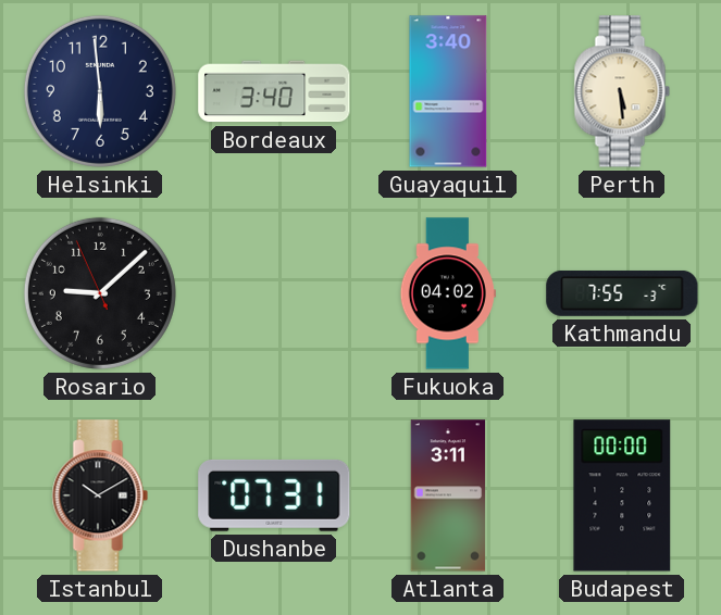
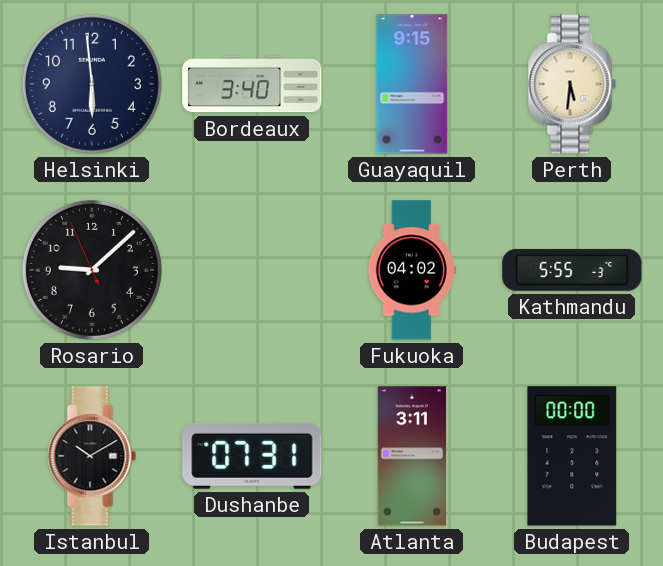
Guayaquil: 3:40 -> 9:15 (412, 84)
Perth: 5:29 -> 5:31 (572, 84)
Kathmandu: 7:55 -> 5:55 (572, 270)
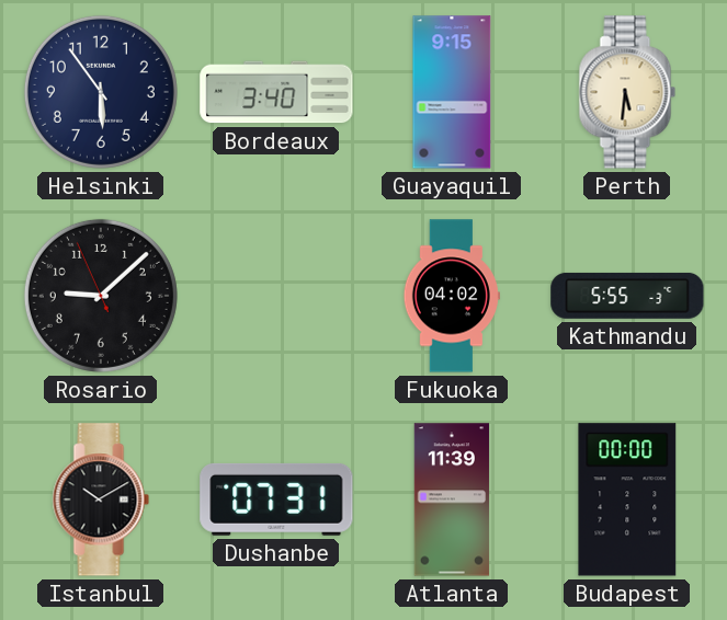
Helsinki: 5:59 -> 5:54 (101, 92)
Atlanta: 3:11 -> 11:39 (452, 500)
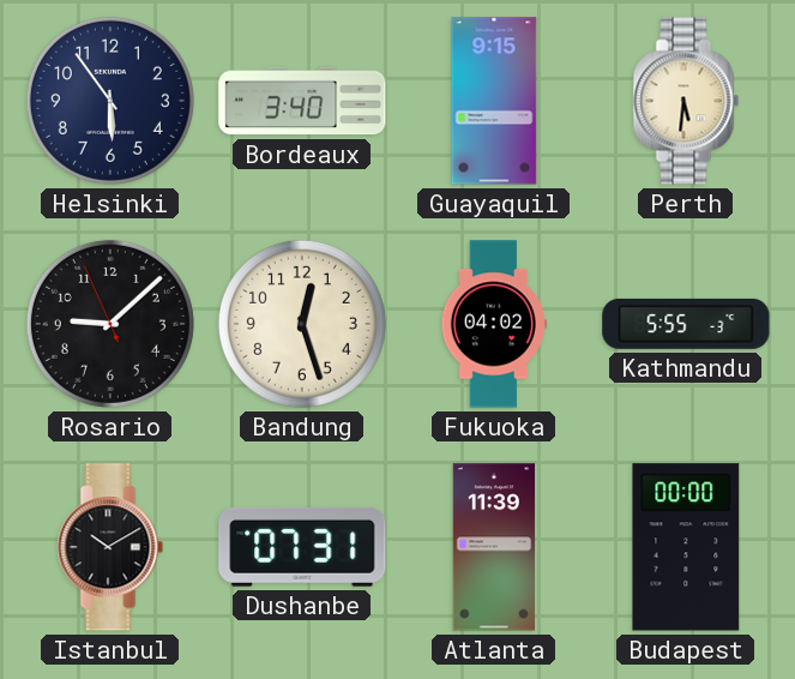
Bandung: none -> 12:27 (302, 324)
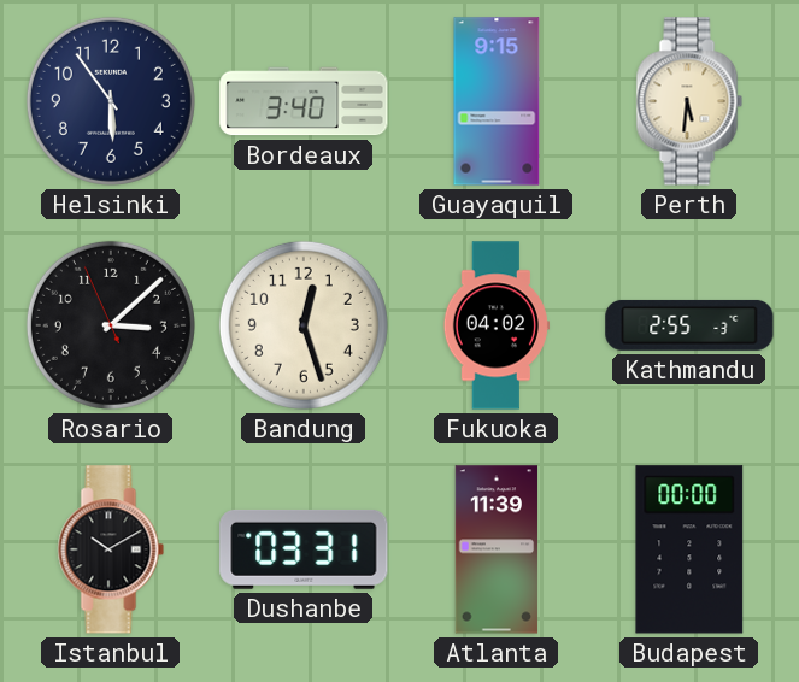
Rosario: 9:07 -> 3:07 (111, 325)
Kathmandu: 5:55 -> 2:55 (689, 325)
Dushanbe: 07:31 -> 03:31 (304, 549)
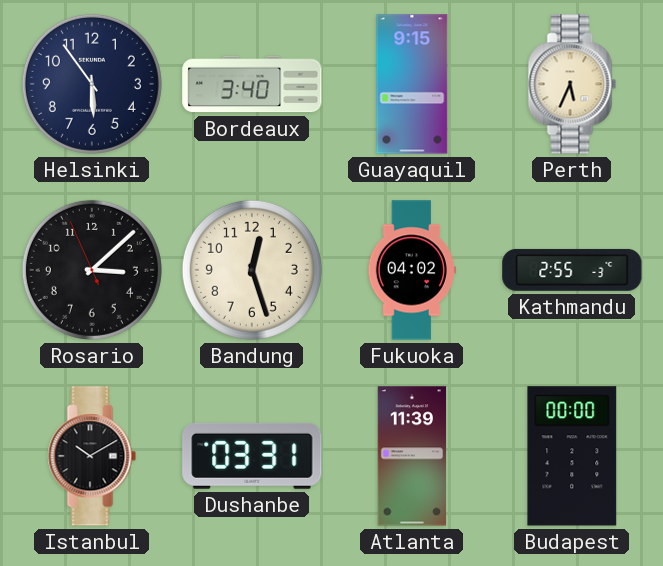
Perth: 5:31 -> 5:34 (572, 84)
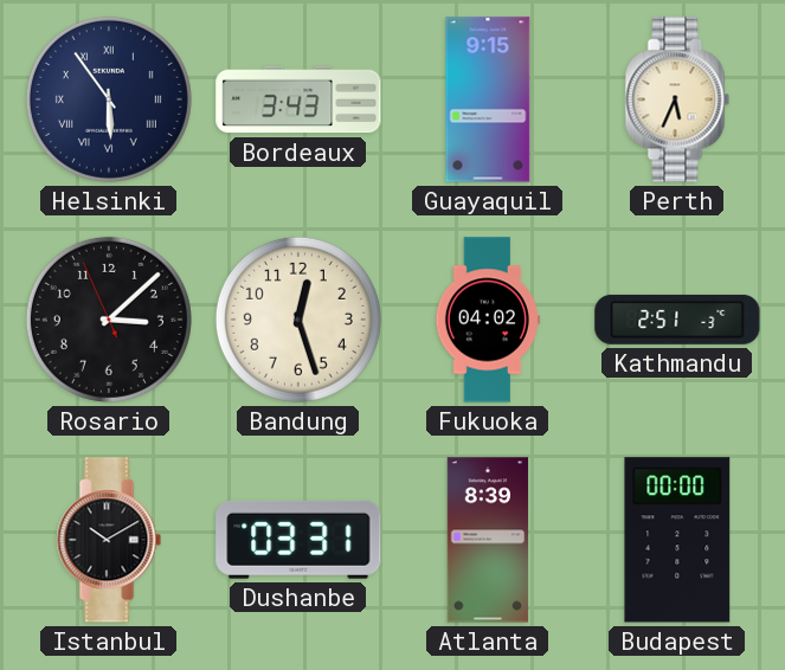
Helsinki numerals: Arabic -> Roman (109, 99)
Bordeaux: 3:40 -> 3:43 (298, 99)
Kathmandu: 2:55 -> 2:51 (677, 320)
Atlanta: 11:39 -> 8:39 (488, 540)
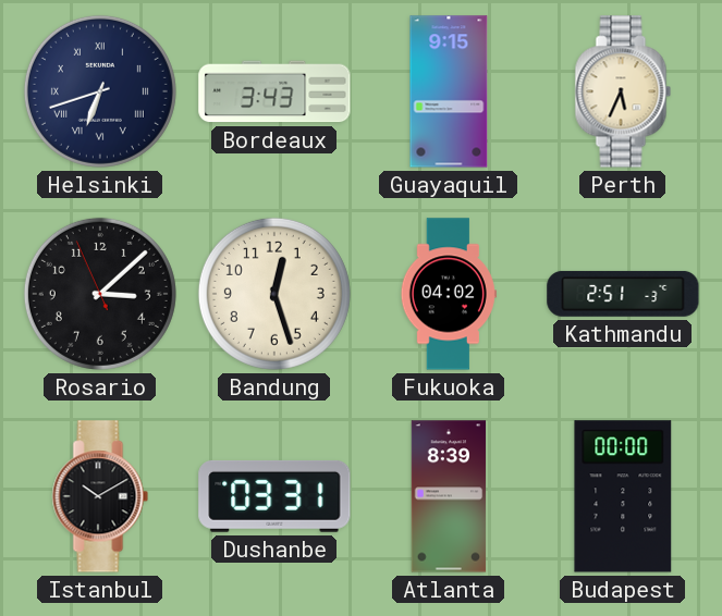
Helsinki: 5:54 -> 6:42 (100, 91)
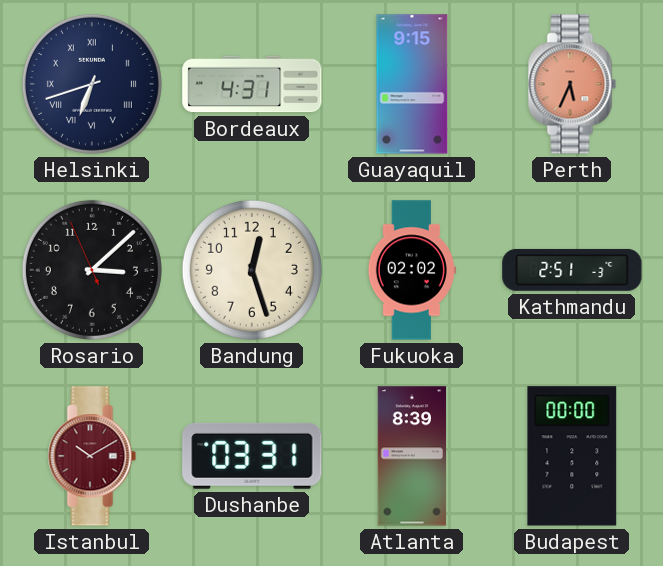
Bordeaux: 3:43 -> 4:31 (252, 84)
Perth dial: cream -> salmon (572, 84)
Fukuoka: 04:02 -> 02:02 (412, 270)
Istanbul dial: black -> burgundy (92, 456)
